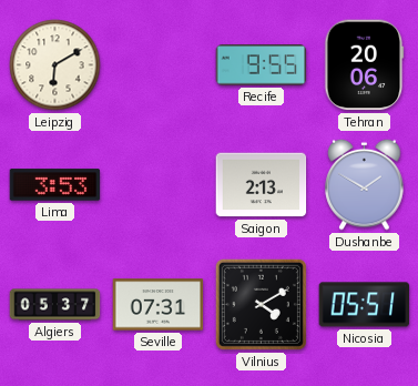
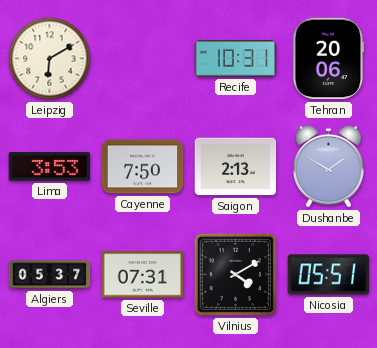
Recife: 9:55 -> 10:31 (236, 59)
Cayenne: none -> 7:50 (143, 167)
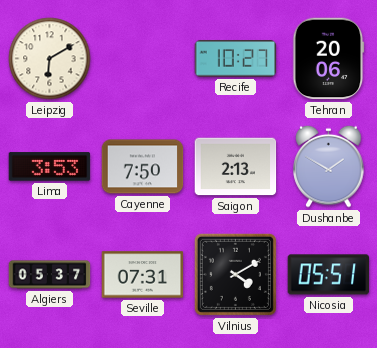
Recife: 10:31 -> 10:27 (236, 59)
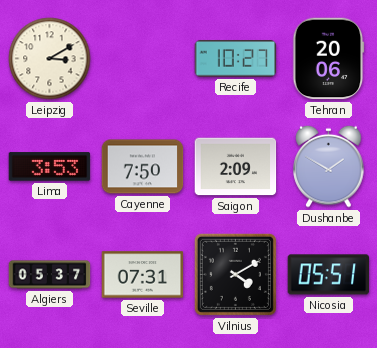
Leipzig: 6:10 -> 3:10 (50, 59)
Saigon: 2:13 -> 2:09 (236, 167)
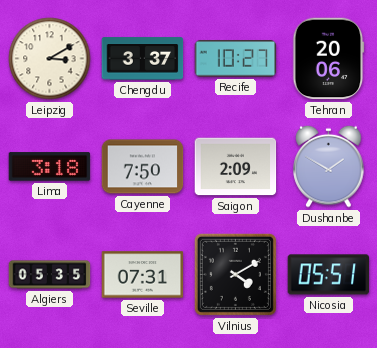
Chengdu: none -> 3:37 (143, 59)
Lima: 3:53 -> 3:18 (50, 167)
Algiers: 05:37 -> 05:35 (50, 275)
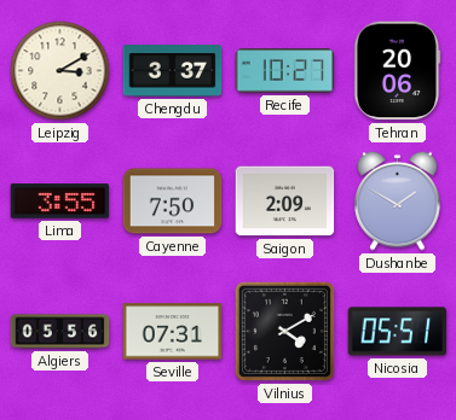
Lima: 3:18 -> 3:55 (60, 202)
Algiers: 05:35 -> 05:56 (60, 332)
